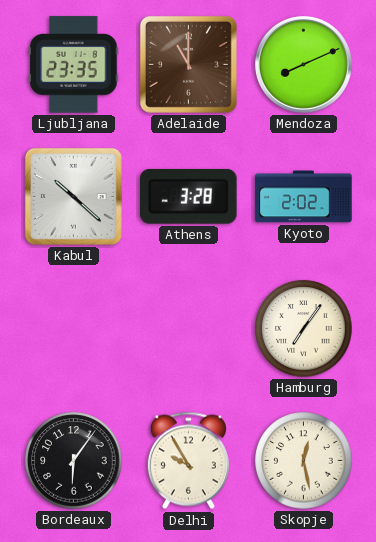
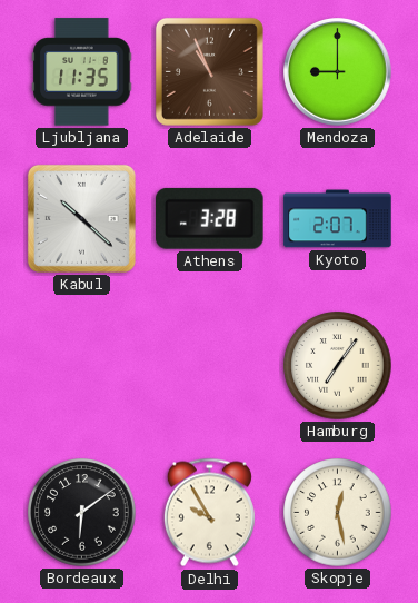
Ljubljana: 23:35 -> 11:35 (82, 72)
Adelaide: 11:00 -> 10:56 (209, 71)
Mendoza: 8:11 -> 9:00 (338, 72)
Kyoto: 2:02 -> 2:07 (338, 219)
Bordeaux: 6:06 -> 6:09 (82, 513)
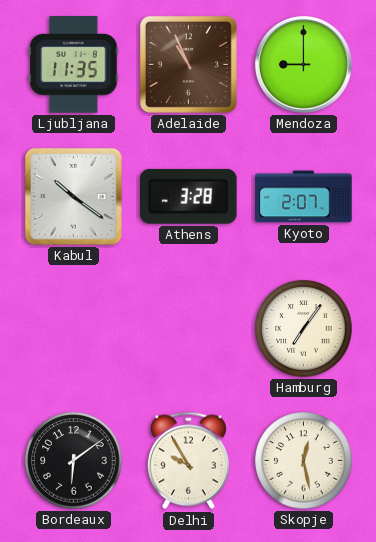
Kabul: 10:22 -> 10:21 (73, 196)
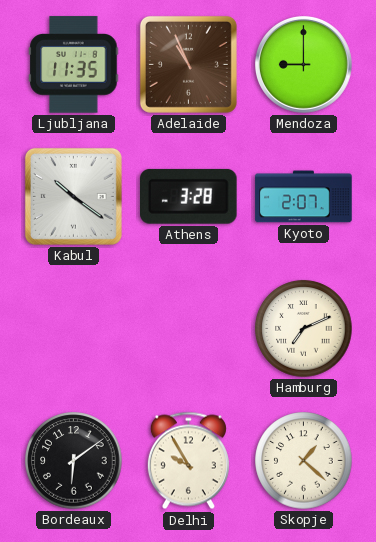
Hamburg: 7:06 -> 7:11 (304, 329)
Skopje: 12:28 -> 1:22 (304, 461)
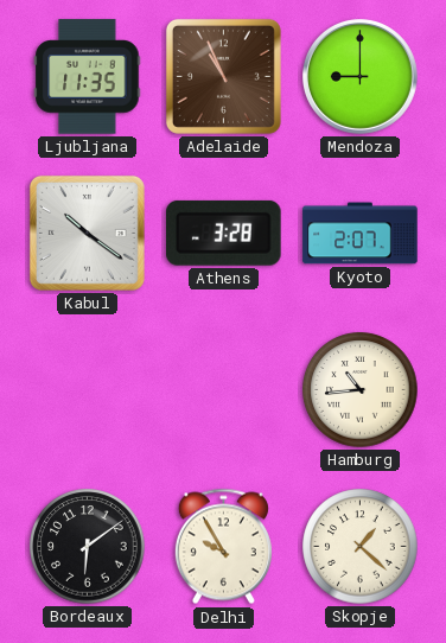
Hamburg: 7:11 -> 10:44 (361, 390)
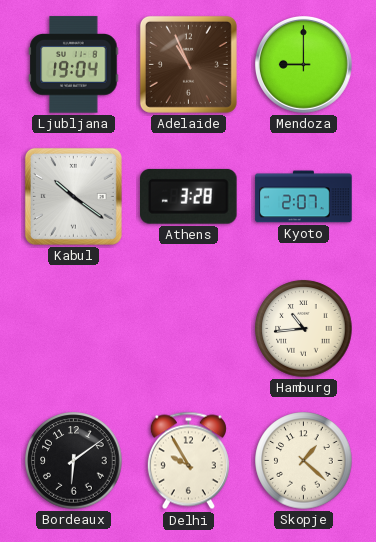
Ljubljana: 11:35 -> 19:04 (74, 65)
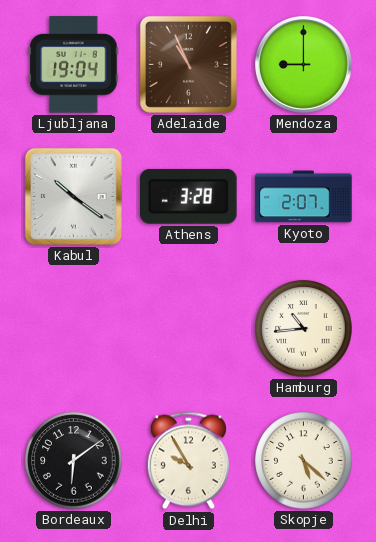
Skopje: 1:22 -> 5:22 (304, 461)
